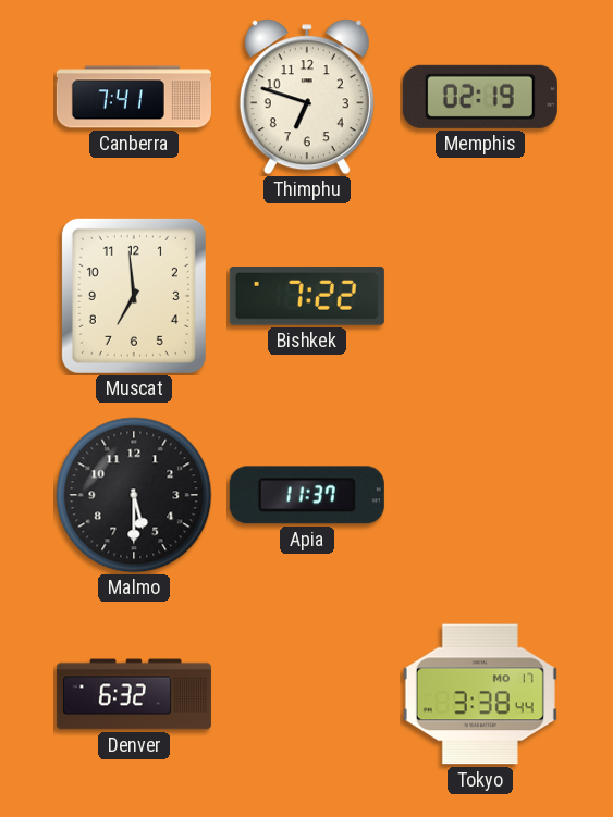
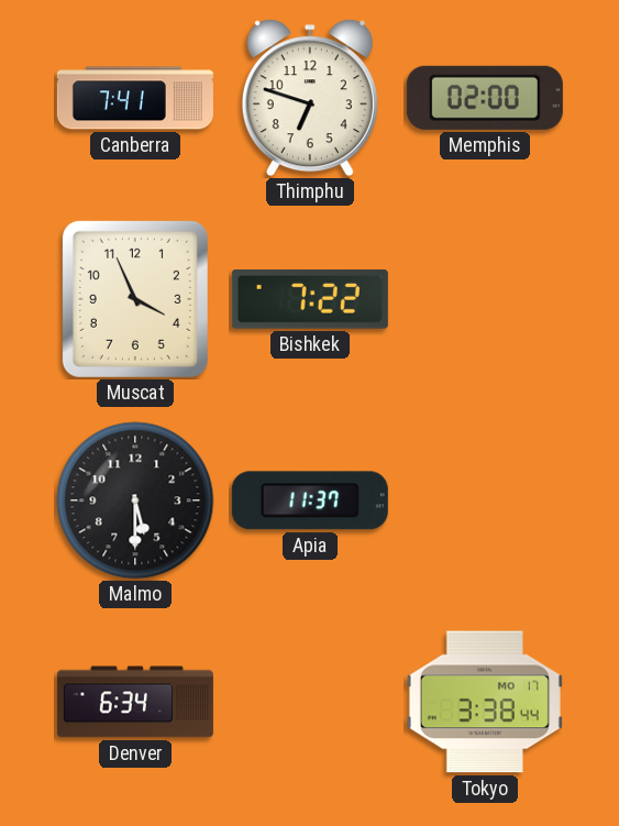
Memphis: 02:19 -> 02:00 (485, 98)
Muscat: 6:59 -> 3:56 (135, 299)
Denver: 6:32 -> 6:34 (135, 702)
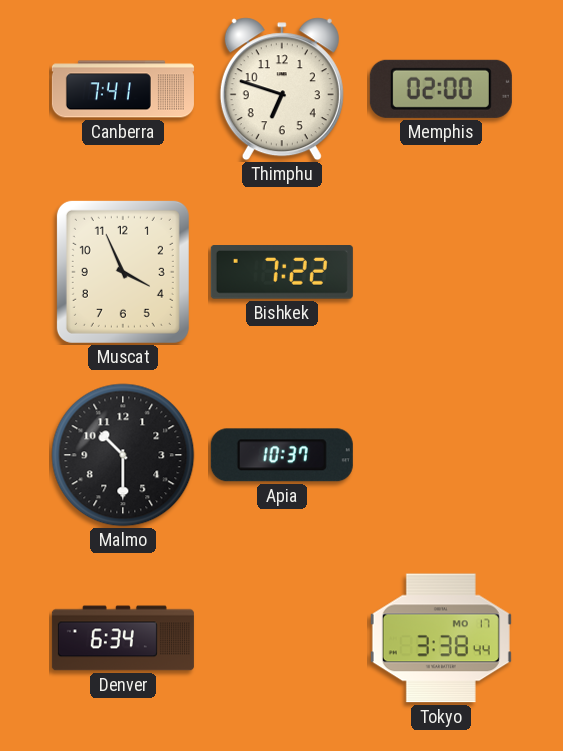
Malmo: 5:30 -> 10:30 (123, 455)
Apia: 11:37 -> 10:37 (282, 455)
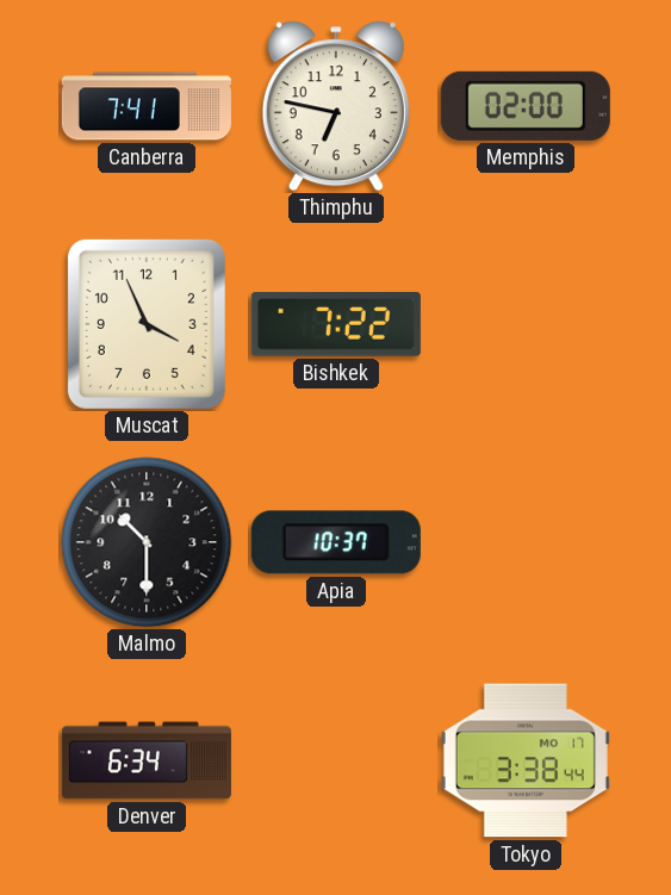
Thimphu: 6:48 -> 6:47 (336, 106)
